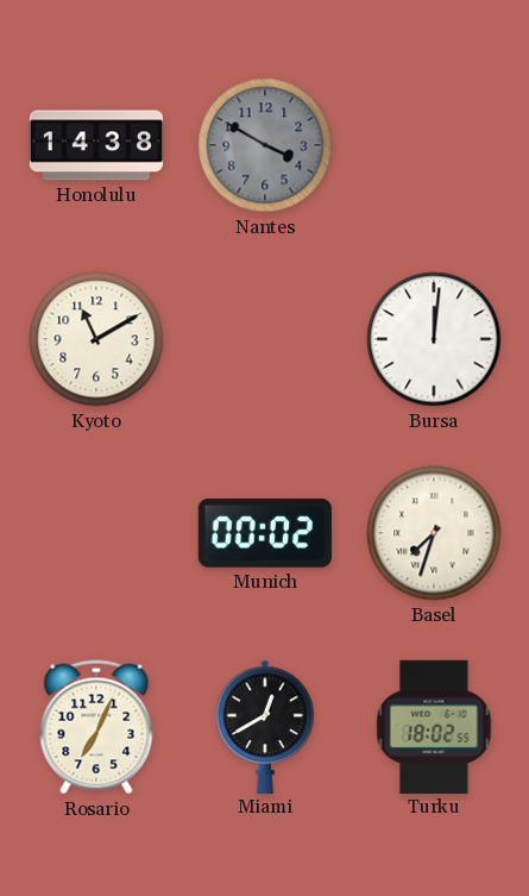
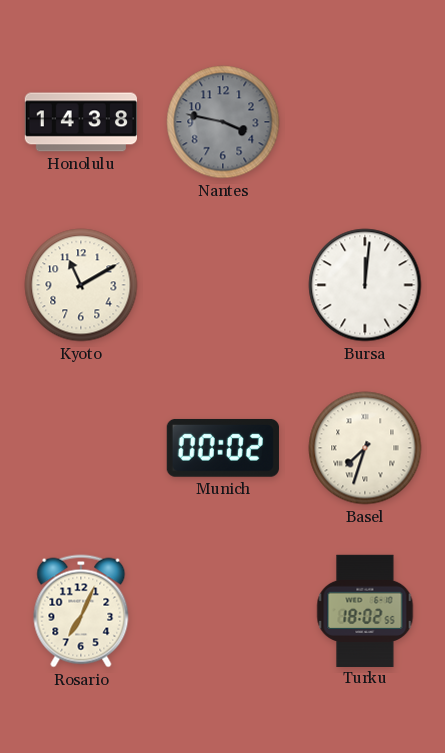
Nantes: 3:50 -> 3:47 (223, 122)
Miami: 12:40 -> none (265, 726)
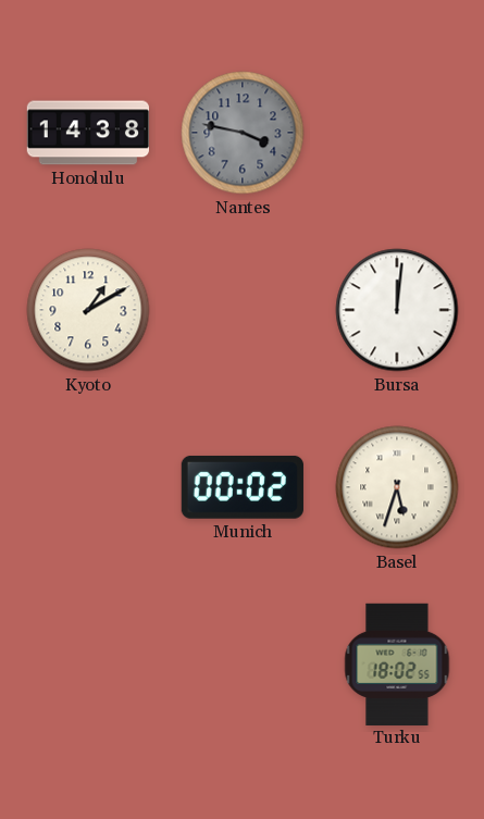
Kyoto: 11:10 -> 1:10 (88, 310)
Basel: 7:33 -> 5:33 (397, 487)
Rosario: 7:04 -> none (81, 611)
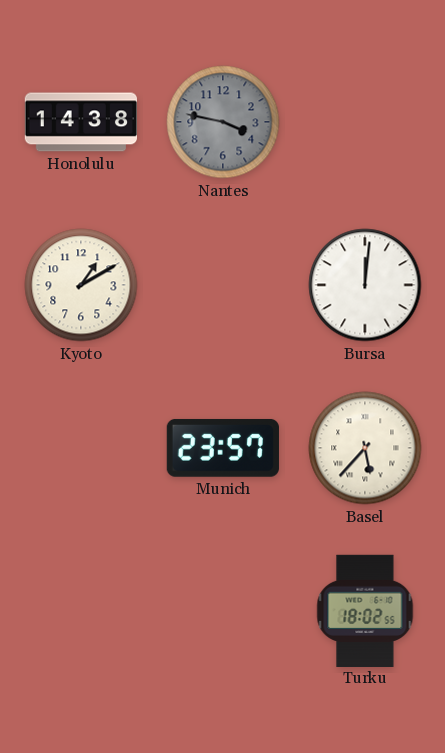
Munich: 00:02 -> 23:57 (223, 448)
Basel: 5:33 -> 5:37 (365, 448)
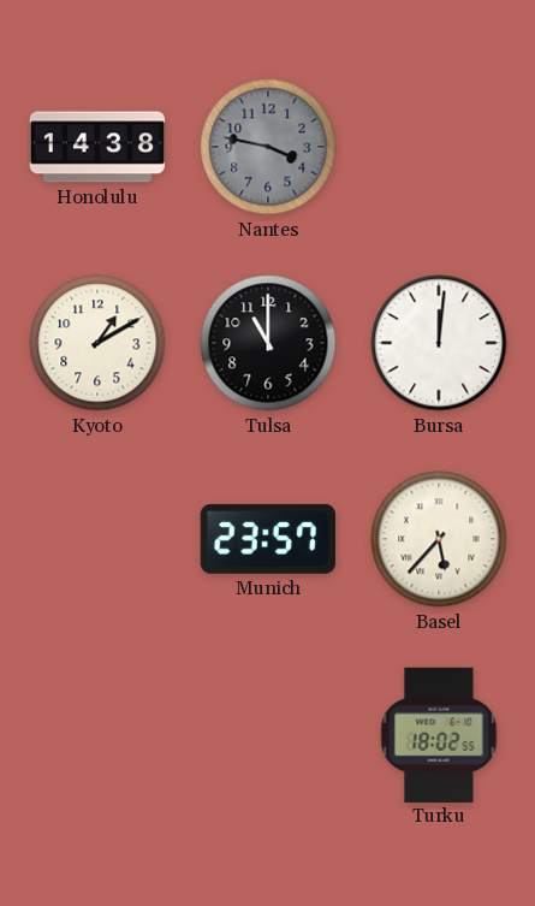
Tulsa: none -> 11:00 (268, 343)
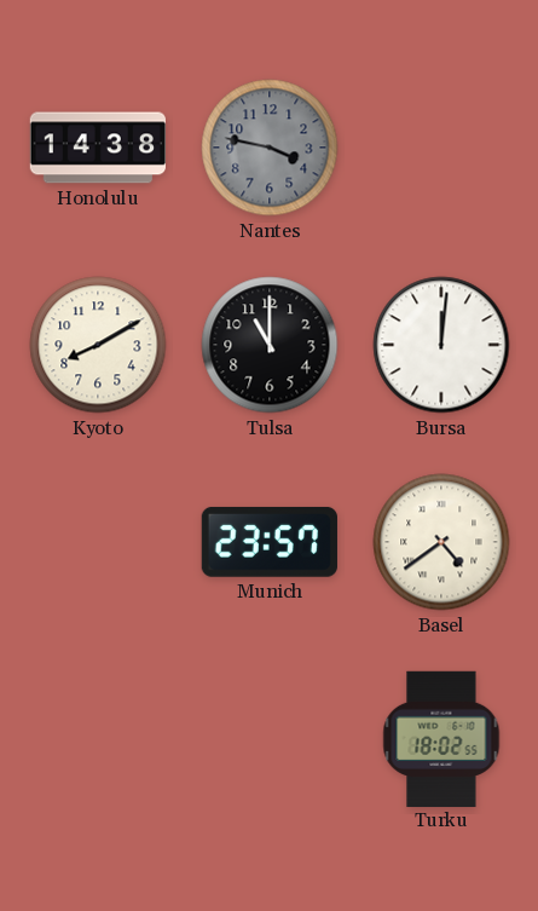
Kyoto: 1:10 -> 8:10 (98, 345)
Basel: 5:37 -> 4:39 (441, 542)
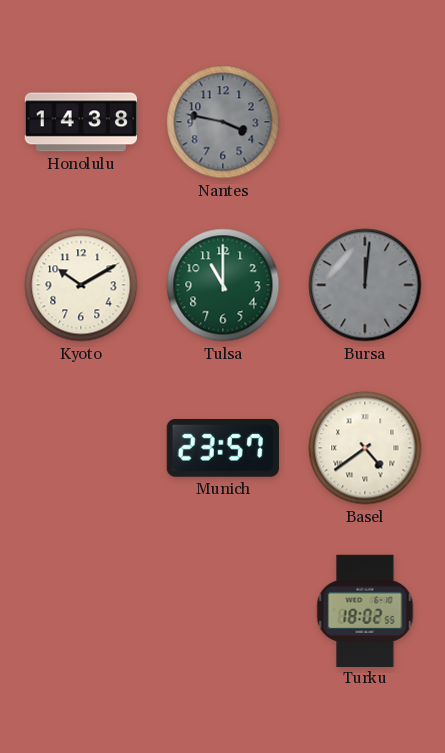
Kyoto: 8:10 -> 10:10 (81, 285)
Tulsa dial: black -> green (223, 285)
Bursa dial: white -> grey (365, 285)
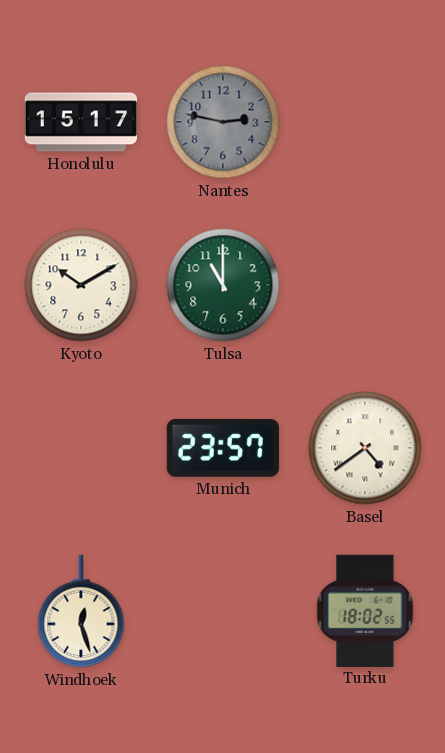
Honolulu: 14:38 -> 15:17 (80, 122)
Nantes: 3:47 -> 2:47 (223, 122)
Bursa: 12:01 -> none (365, 285)
Windhoek: none -> 12:27 (81, 611)
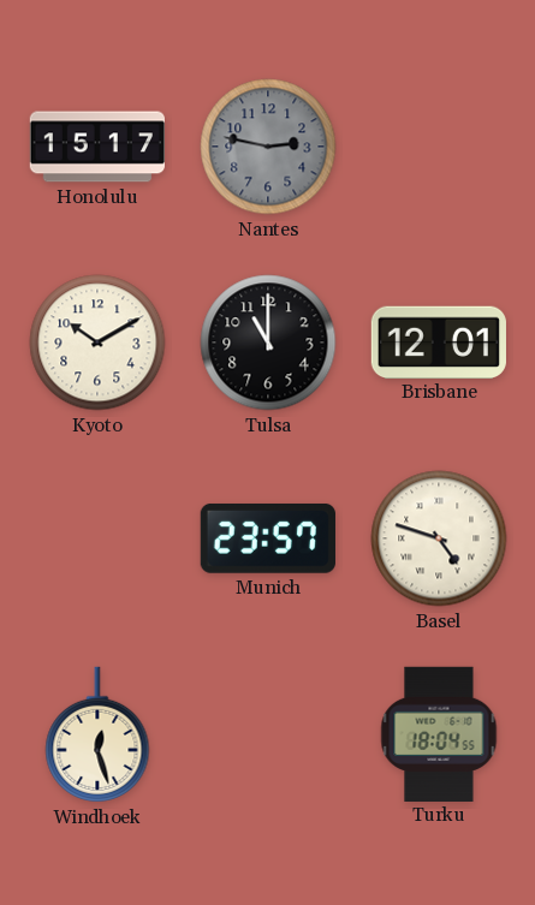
Tulsa dial: green -> black (268, 343)
Brisbane: none -> 12:01 (439, 341)
Basel: 4:39 -> 4:48 (439, 538)
Turku: 18:02 -> 18:04 (439, 733)
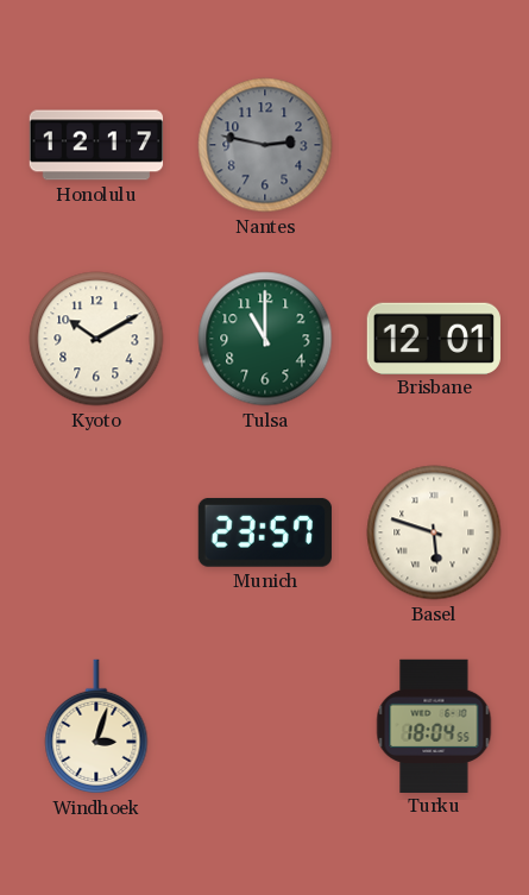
Honolulu: 15:17 -> 12:17 (95, 145)
Tulsa dial: black -> green (265, 339)
Basel: 4:48 -> 5:48 (434, 532)
Windhoek: 12:27 -> 3:03 (96, 726)
